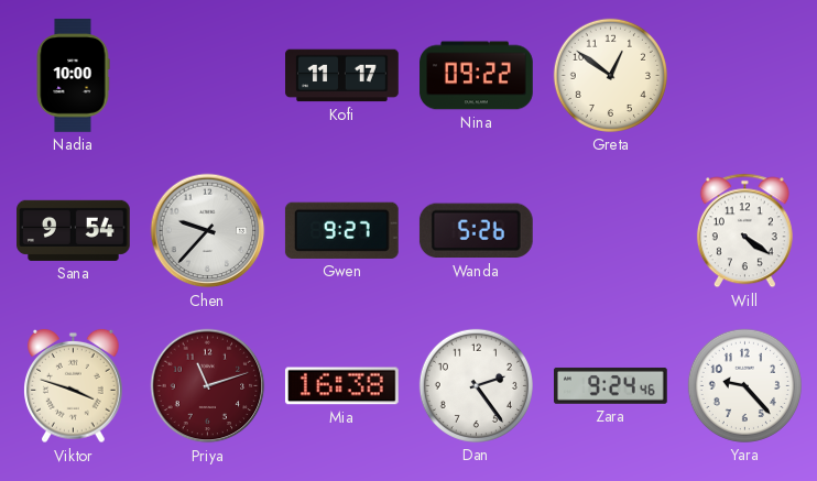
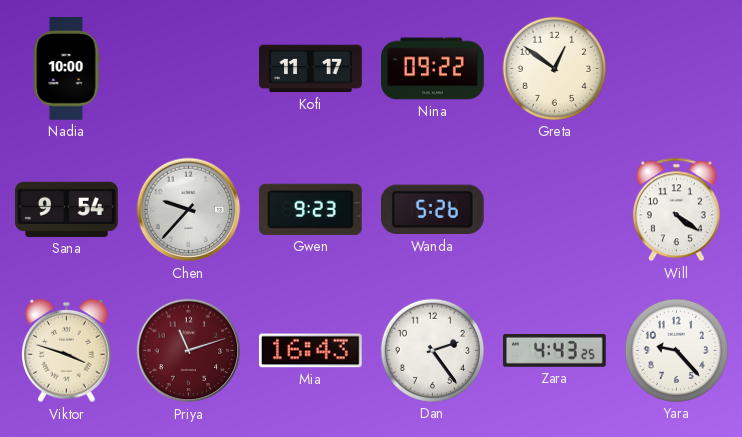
Gwen: 9:27 -> 9:23 (310, 209)
Mia: 16:38 -> 16:43 (311, 351)
Zara: 9:24 -> 4:43 (555, 351)
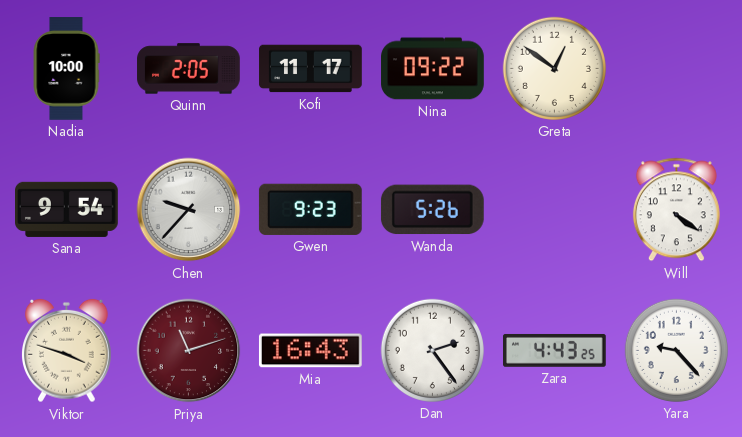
Quinn: none -> 2:05 (189, 69)
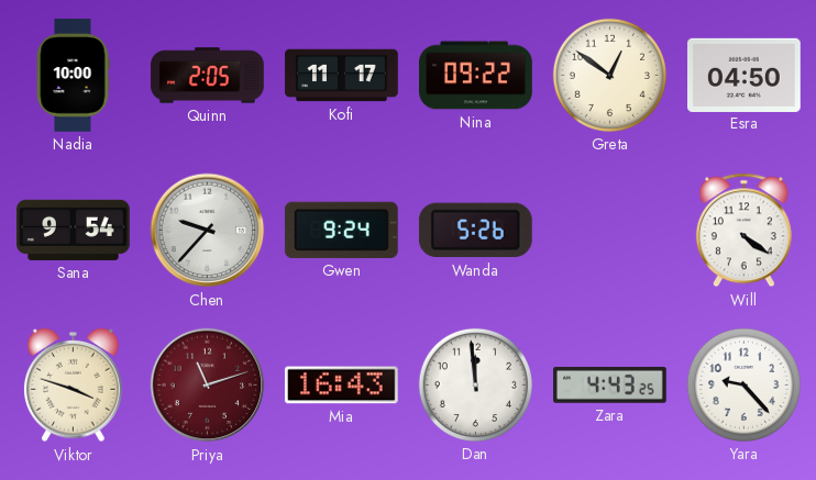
Esra: none -> 04:50 (745, 75)
Gwen: 9:23 -> 9:24 (341, 230)
Dan: 2:24 -> 11:59 (475, 384)
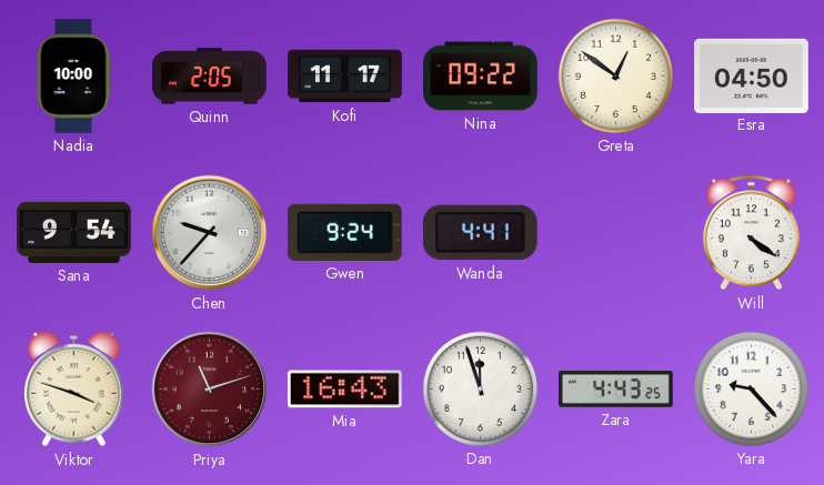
Wanda: 5:26 -> 4:41 (480, 233)
Dan: 11:59 -> 11:57 (480, 388)
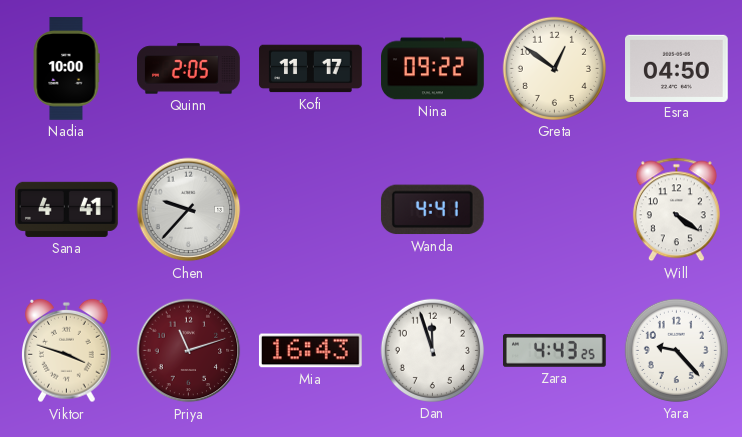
Sana: 9:54 -> 4:41 (67, 209)
Gwen: 9:24 -> none (344, 232)
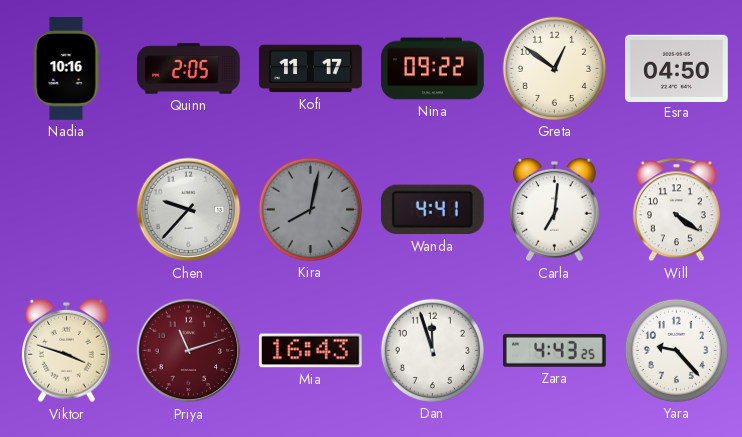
Nadia: 10:00 -> 10:16 (66, 69)
Sana: 4:41 -> none (67, 209)
Kira: none -> 8:02 (310, 209)
Carla: none -> 7:01 (555, 210)
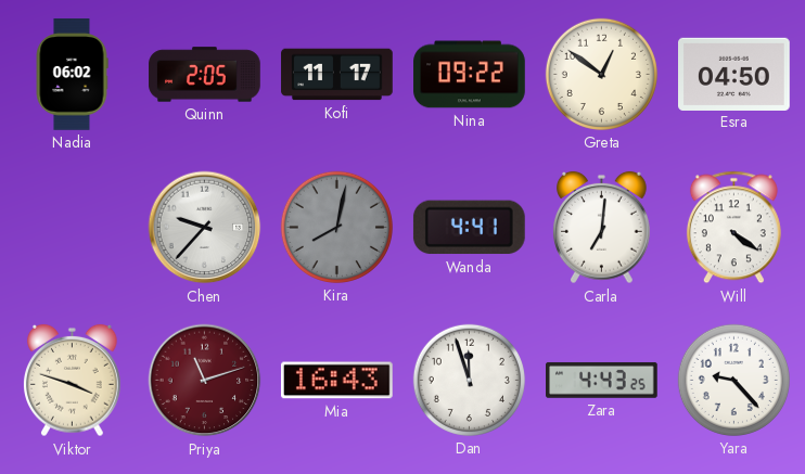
Nadia: 10:16 -> 06:02 (72, 75)
